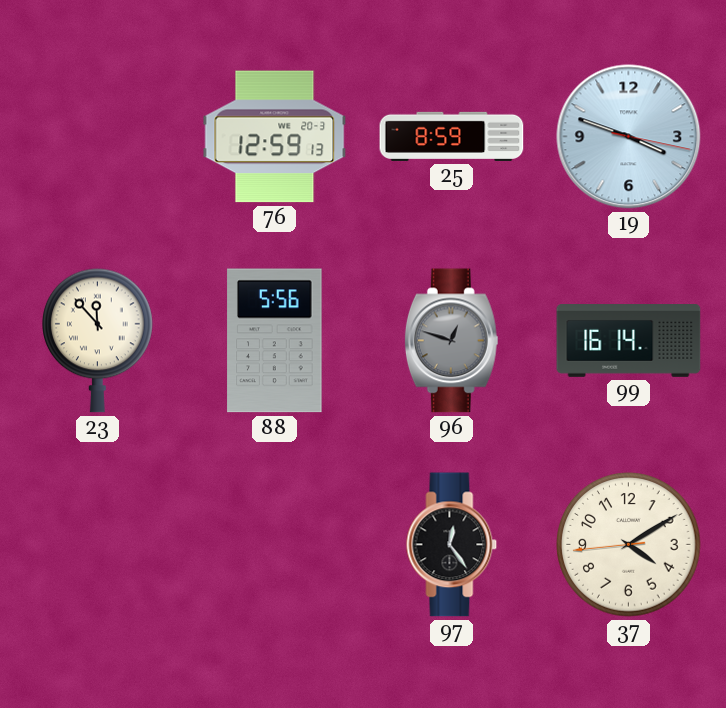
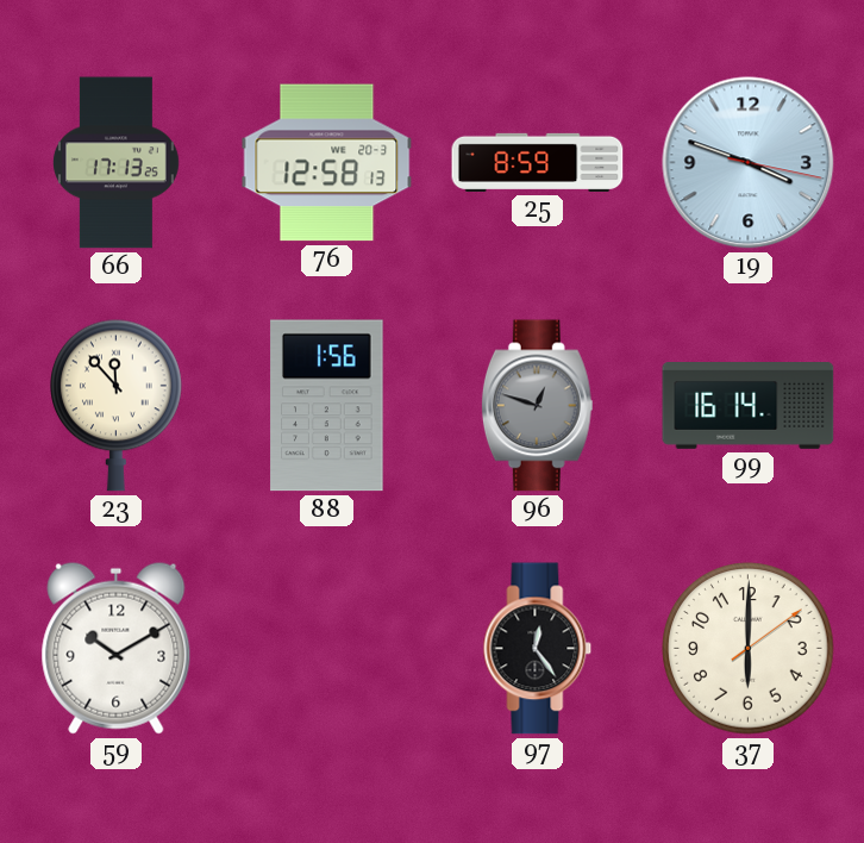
66: none -> 17:13 (115, 163)
76: 12:59 -> 12:58 (327, 163)
88: 5:56 -> 1:56 (327, 406)
59: none -> 10:10 (117, 648)
37: 4:09 -> 6:00 (749, 649)
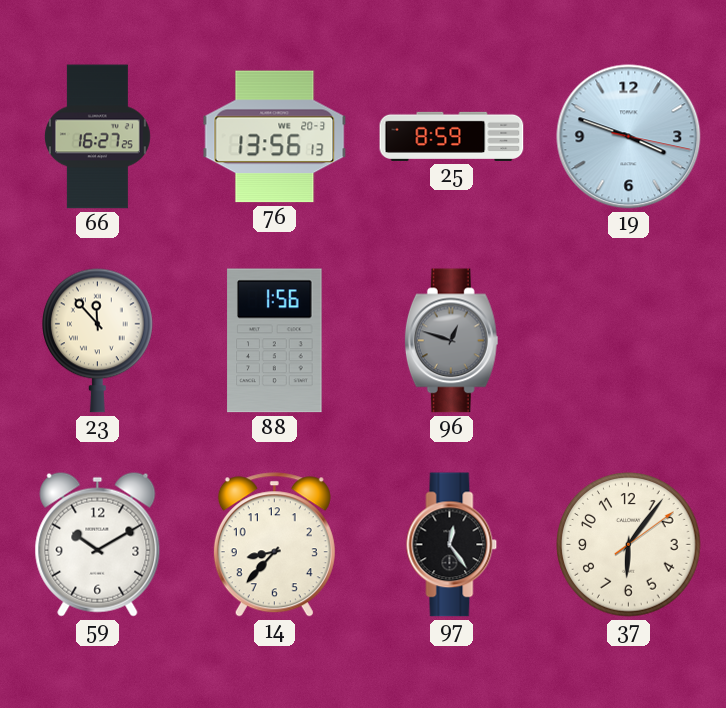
66: 17:13 -> 16:27 (97, 137)
76: 12:58 -> 13:56 (275, 137)
99: 16:14 -> none (749, 406)
14: none -> 8:37 (274, 545)
37: 6:00 -> 6:06 (629, 545)
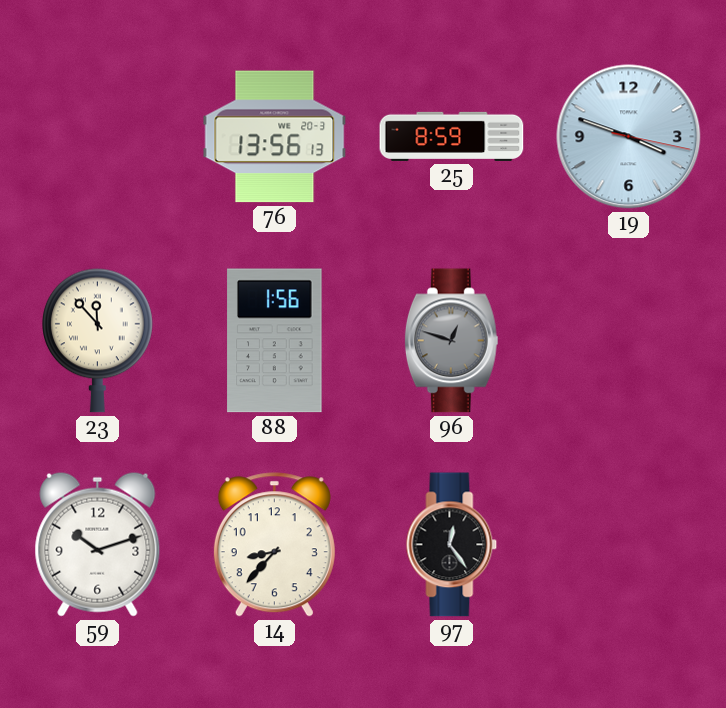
66: 16:27 -> none (97, 137)
59: 10:10 -> 10:12 (98, 544)
37: 6:06 -> none (629, 545)
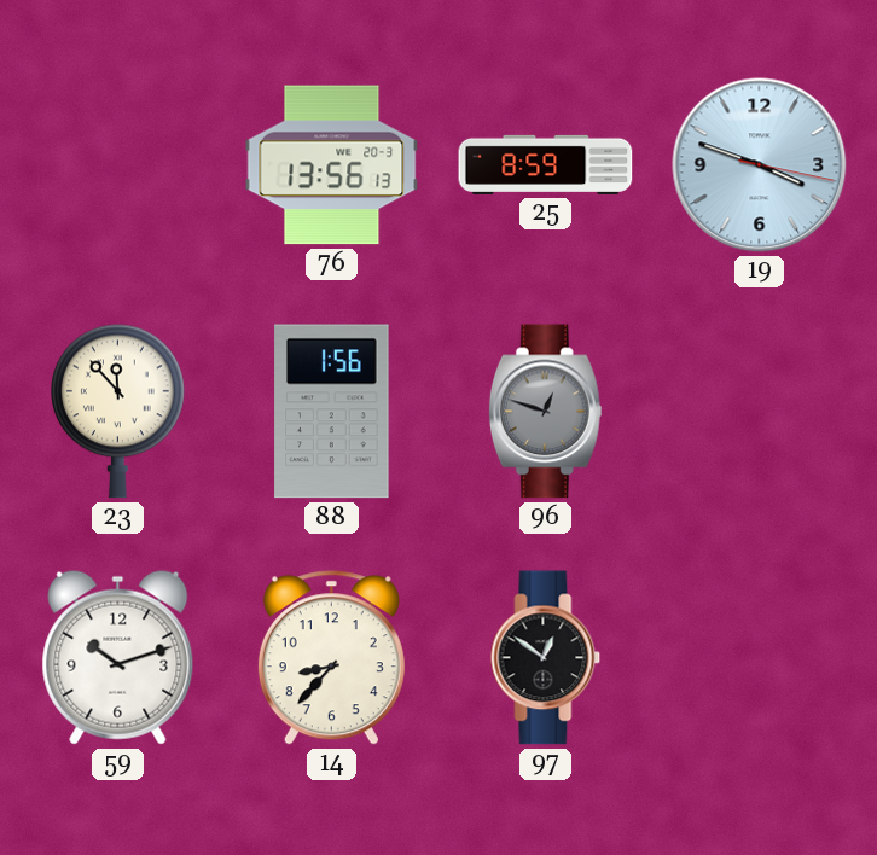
97: 12:24 -> 12:51 (546, 658)
